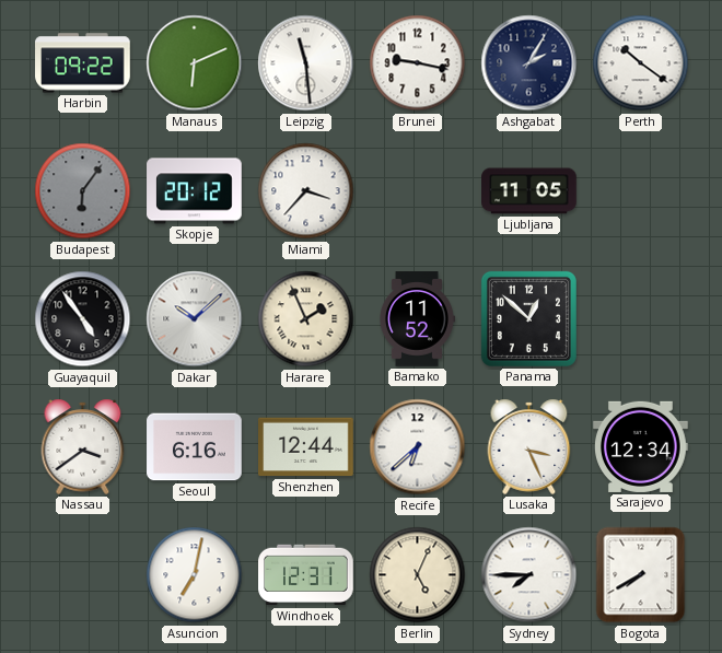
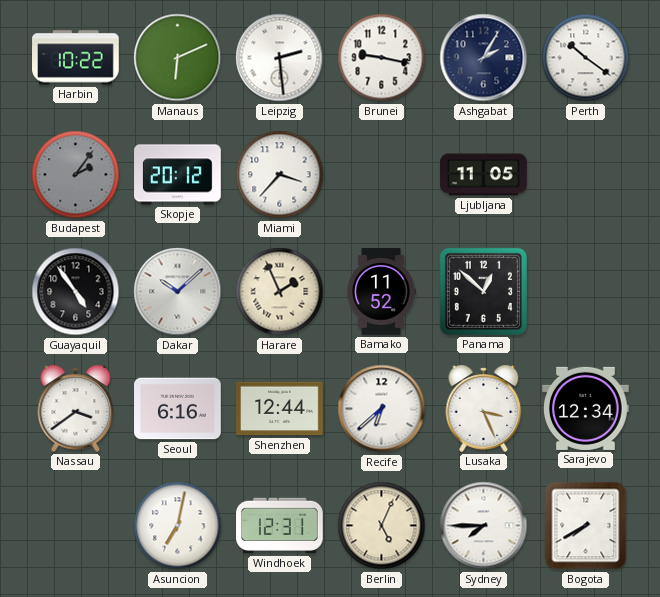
Harbin: 09:22 -> 10:22 (76, 58)
Leipzig: 11:29 -> 2:29 (280, 58)
Budapest: 6:06 -> 2:06 (76, 175)
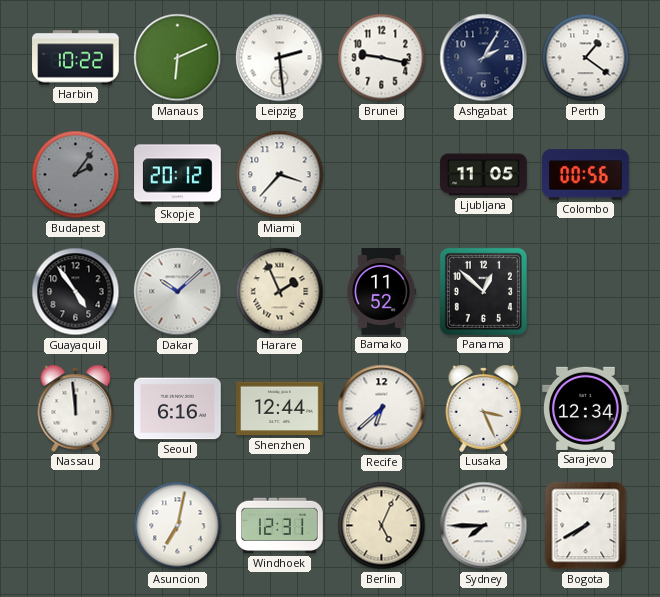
Perth: 10:21 -> 1:21 (586, 58)
Colombo: none -> 00:56 (586, 175)
Nassau: 3:39 -> 11:59 (76, 408)
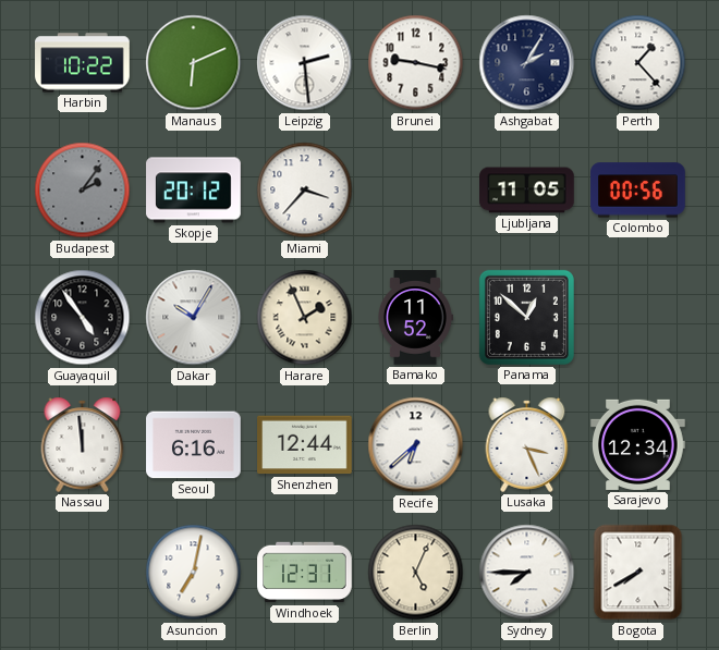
Perth: 1:21 -> 1:23 (638, 63)
Dakar: 10:08 -> 10:05 (194, 318)
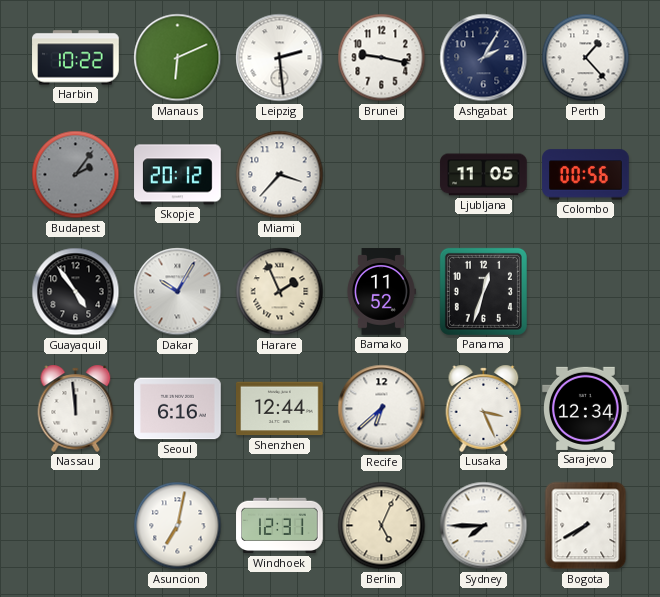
Panama: 12:52 -> 12:33 (483, 291)
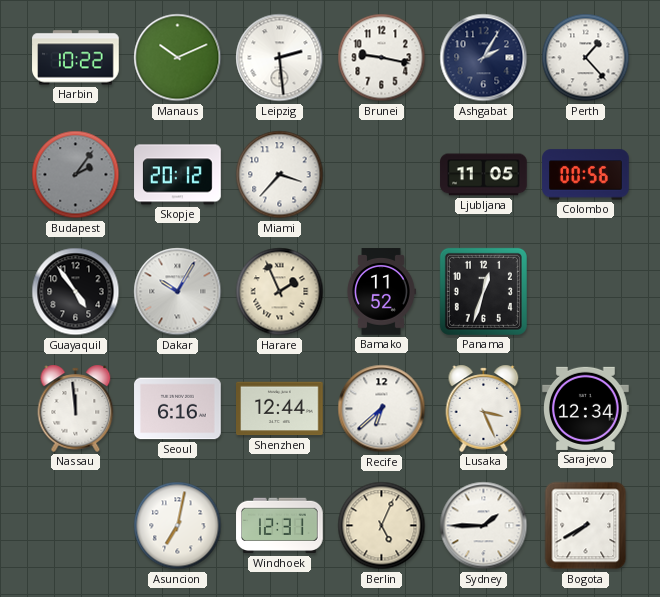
Manaus: 6:11 -> 10:11 (178, 58)
Sydney: 7:45 -> 1:45 (484, 526)
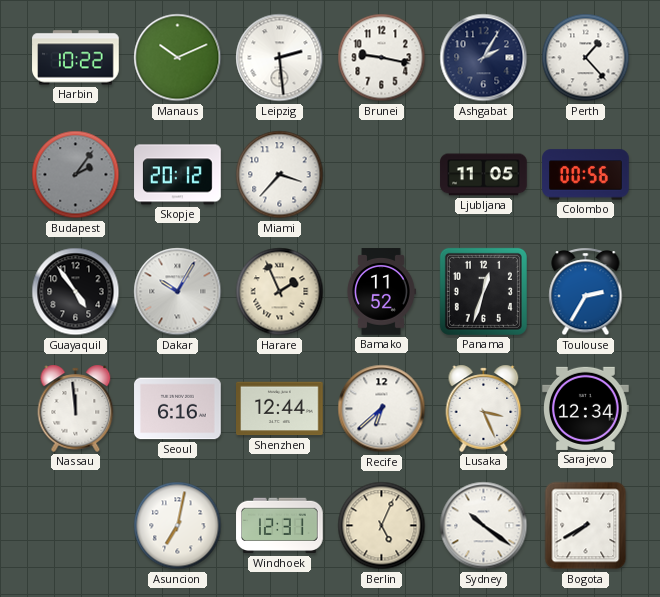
Toulouse: none -> 2:35 (586, 292)
Sydney: 1:45 -> 10:21 (484, 526)
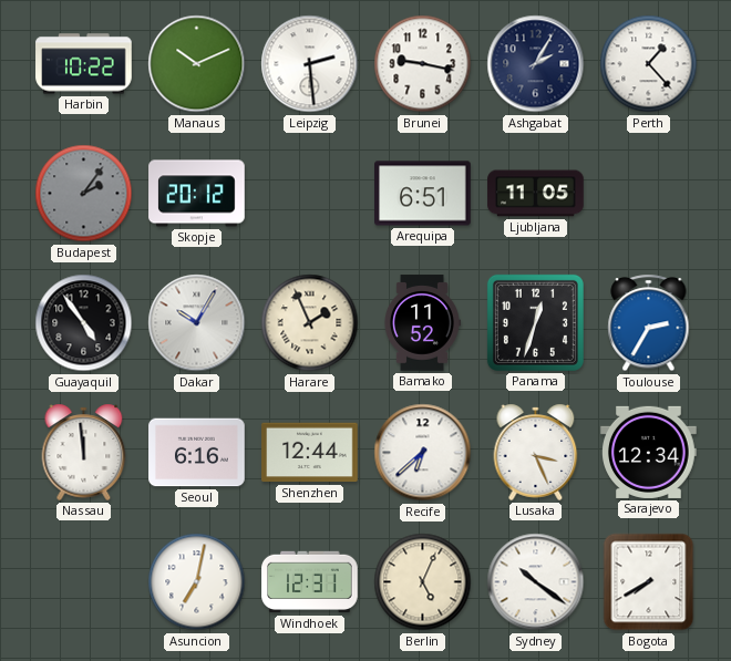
Miami: 3:37 -> none (280, 175)
Arequipa: none -> 6:51 (423, 194)
Colombo: 00:56 -> none (586, 175)
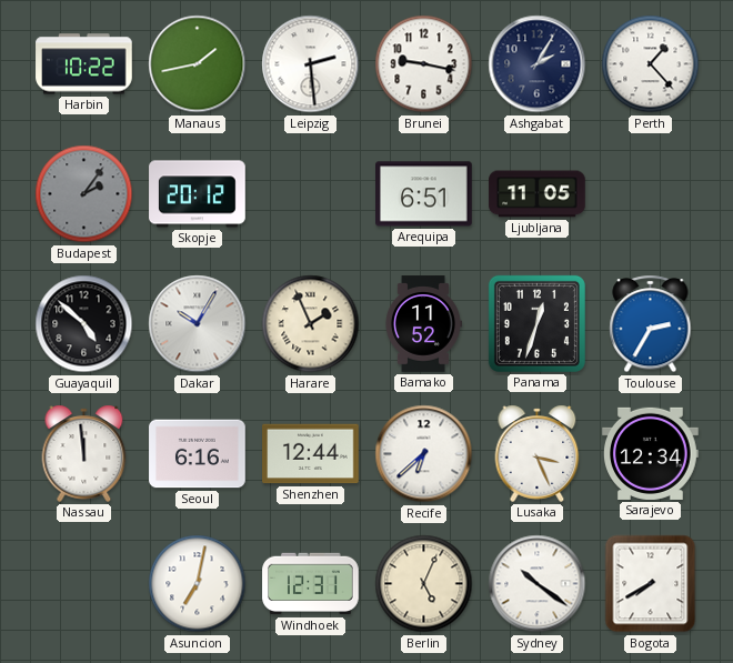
Manaus: 10:11 -> 1:43 (198, 64)
Guayaquil: 4:54 -> 4:52 (84, 324)
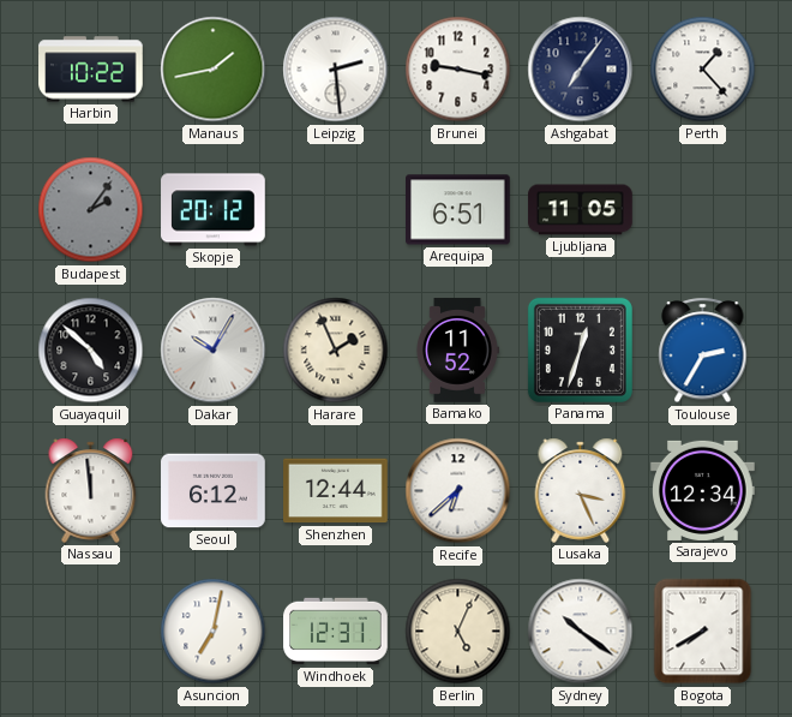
Ashgabat: 2:05 -> 7:06 (581, 70)
Seoul: 6:16 -> 6:12 (214, 491)
